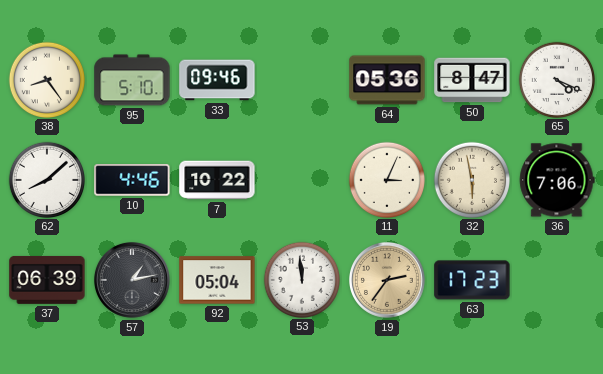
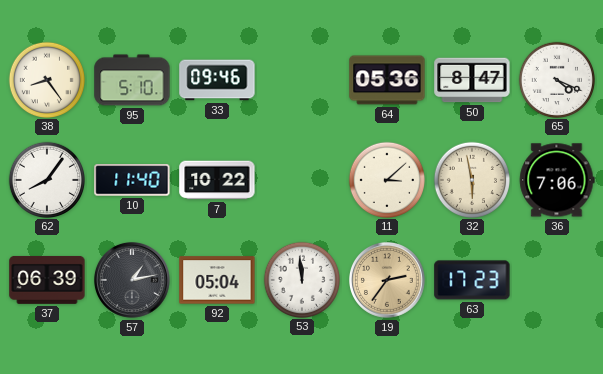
62: 8:08 -> 8:06 (46, 179)
10: 4:46 -> 11:40 (132, 180)
11: 3:04 -> 3:08 (386, 179)
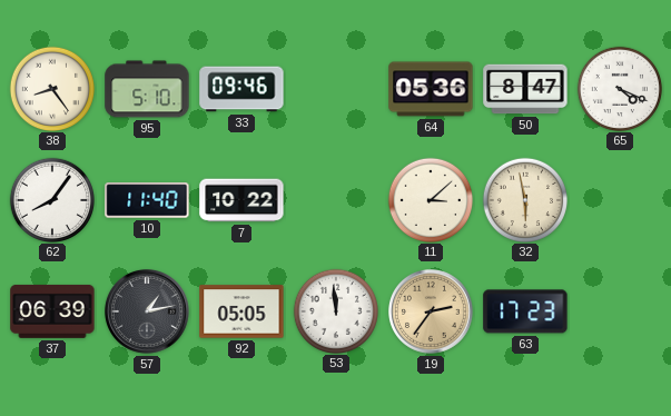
36: 7:06 -> none (557, 180)
92: 05:04 -> 05:05 (241, 311)
